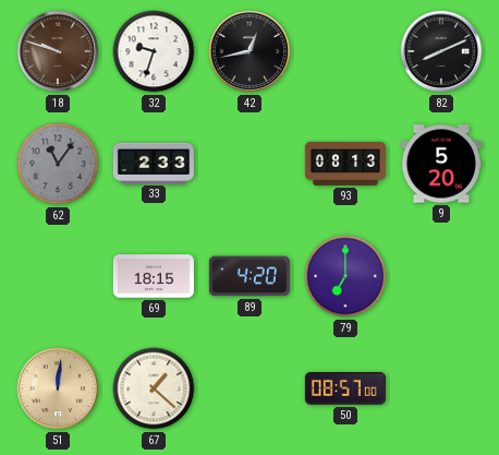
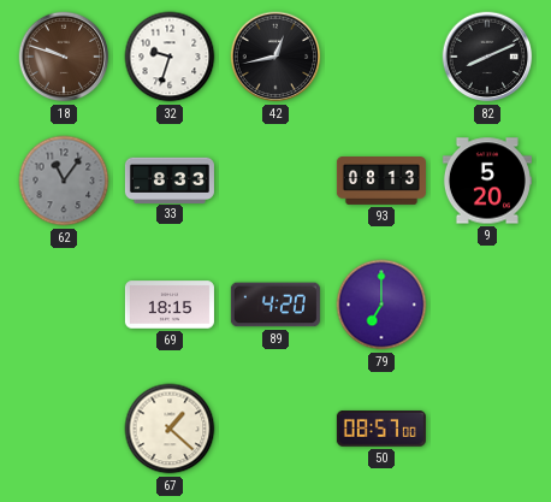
33: 2:33 -> 8:33 (170, 179)
51: 12:01 -> none (58, 388)
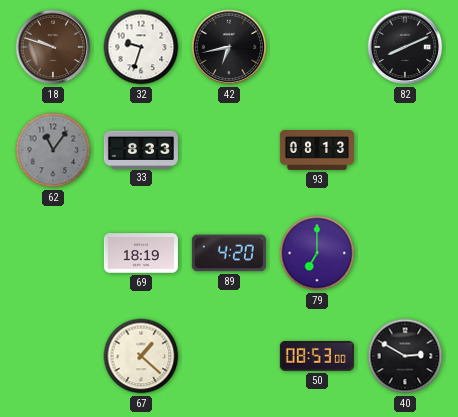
42: 12:43 -> 6:43 (229, 47)
9: 5:20 -> none (487, 181)
69: 18:15 -> 18:19 (141, 253)
50: 08:57 -> 08:53 (317, 357)
40: none -> 2:50 (405, 356)
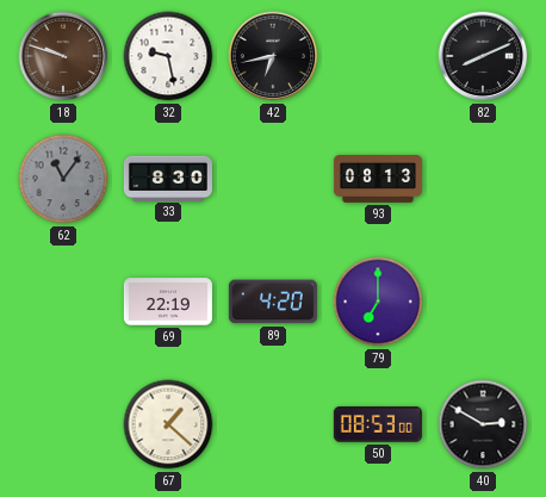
32: 9:33 -> 9:28 (168, 56)
33: 8:33 -> 8:30 (168, 178)
69: 18:19 -> 22:19 (168, 302)
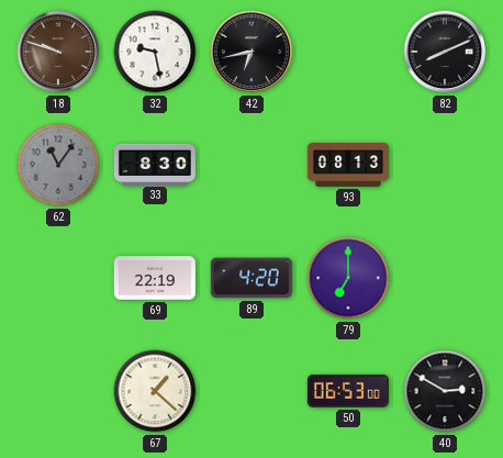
50: 08:53 -> 06:53 (348, 392)
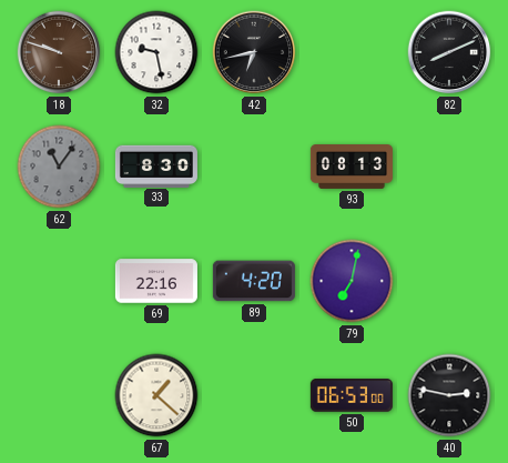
69: 22:19 -> 22:16 (156, 281)
79: 7:00 -> 7:02 (352, 281)
40: 2:50 -> 2:47 (449, 395)
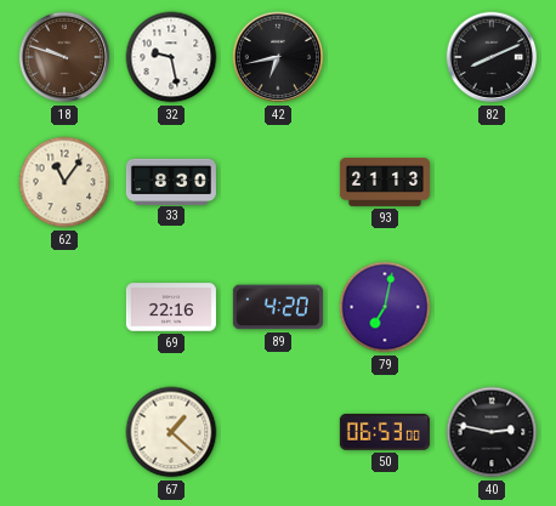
62 dial: grey -> cream (64, 182)
93: 08:13 -> 21:13 (385, 183)
